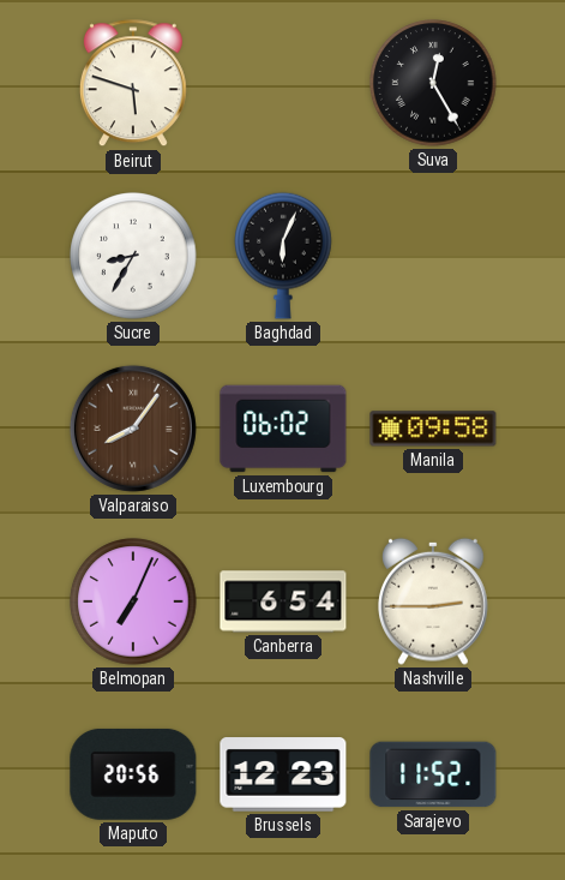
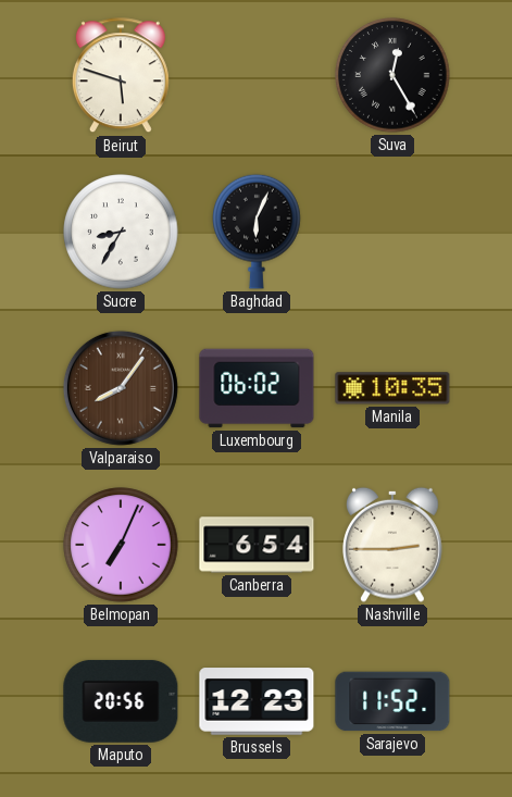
Manila: 09:58 -> 10:35 (392, 388)
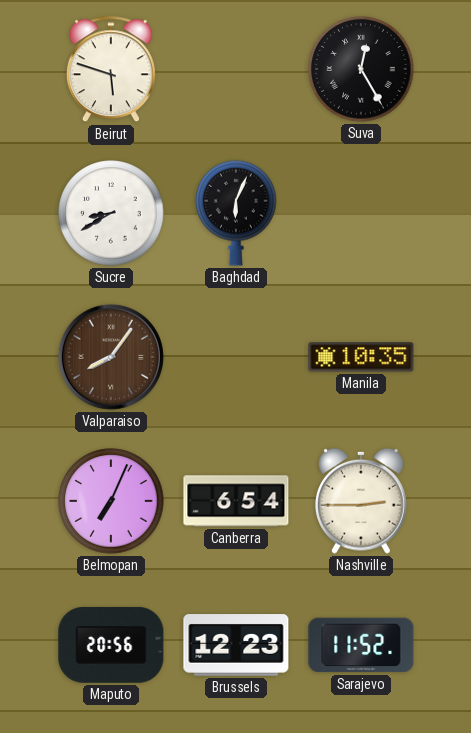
Sucre: 8:35 -> 8:40 (111, 213)
Luxembourg: 06:02 -> none (257, 388)
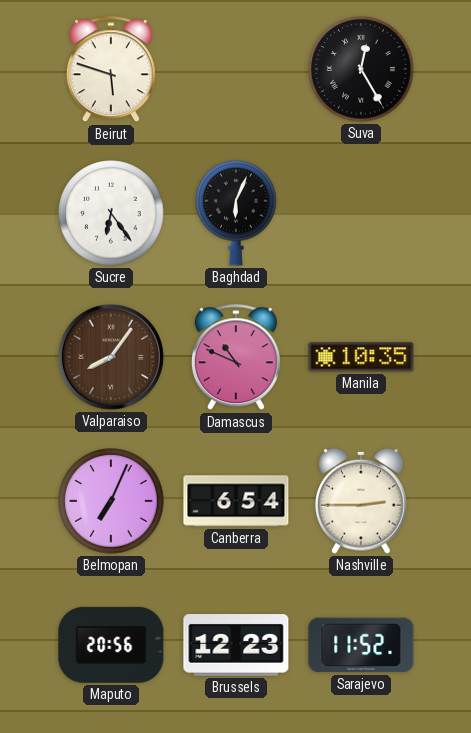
Sucre: 8:40 -> 6:24 (111, 213)
Damascus: none -> 10:49 (236, 358)
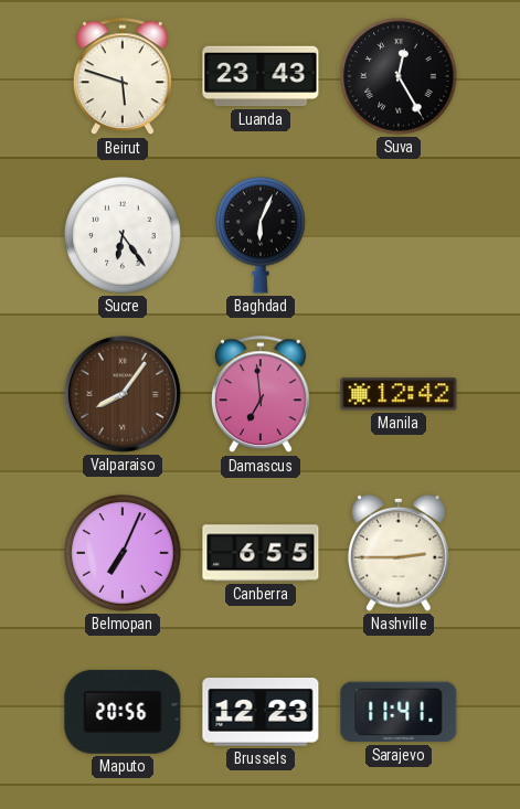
Luanda: none -> 23:43 (261, 76)
Damascus: 10:49 -> 6:59 (261, 395)
Manila: 10:35 -> 12:42 (399, 394)
Canberra: 6:54 -> 6:55 (261, 553)
Sarajevo: 11:52 -> 11:41 (399, 712)
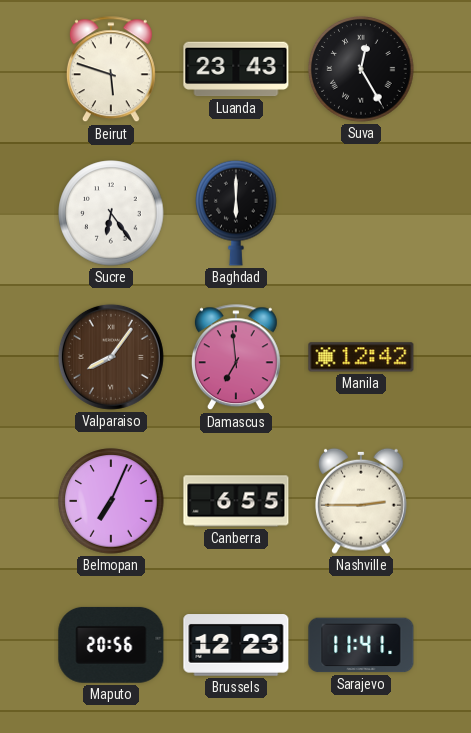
Baghdad: 6:04 -> 6:00 (236, 213)
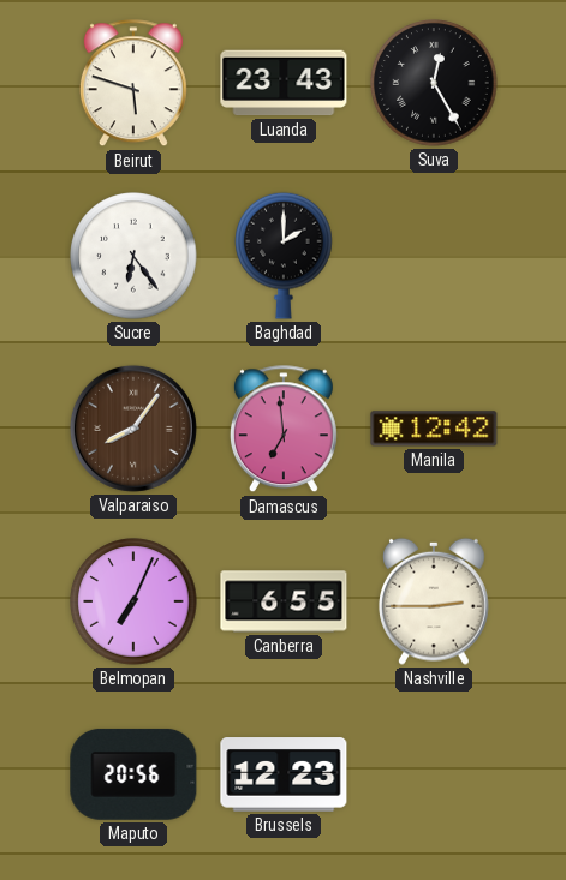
Baghdad: 6:00 -> 2:00 (284, 256)
Sarajevo: 11:41 -> none (361, 645)
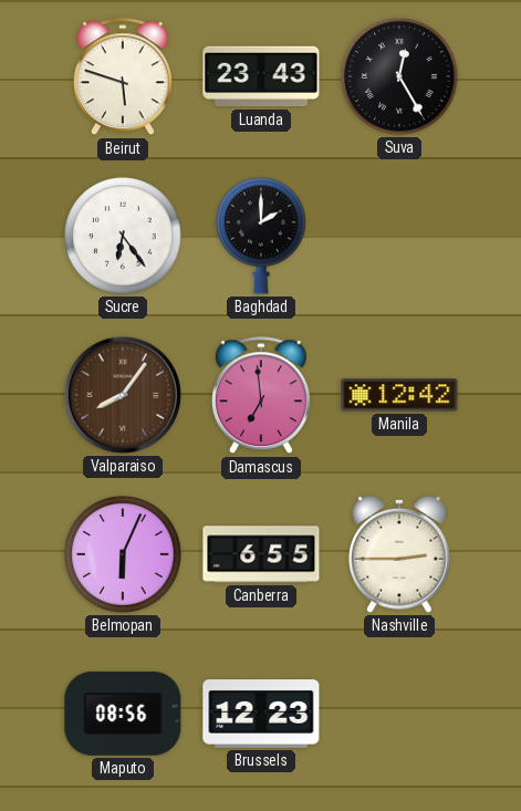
Belmopan: 7:04 -> 6:04 (123, 554)
Maputo: 20:56 -> 08:56 (123, 714)
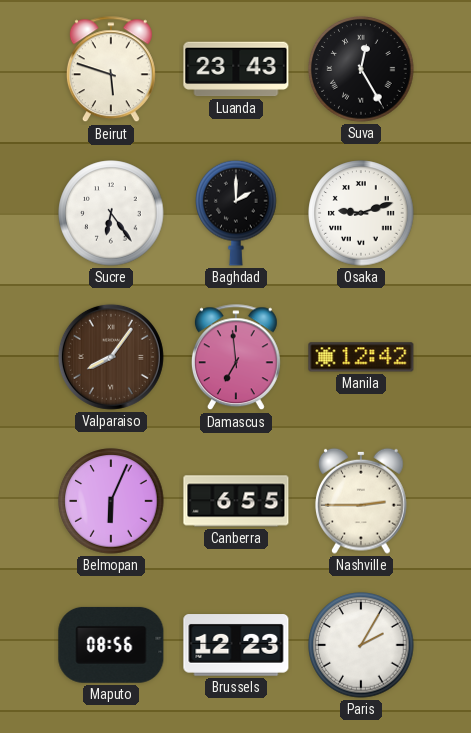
Osaka: none -> 9:12 (361, 213)
Paris: none -> 2:05 (361, 645)
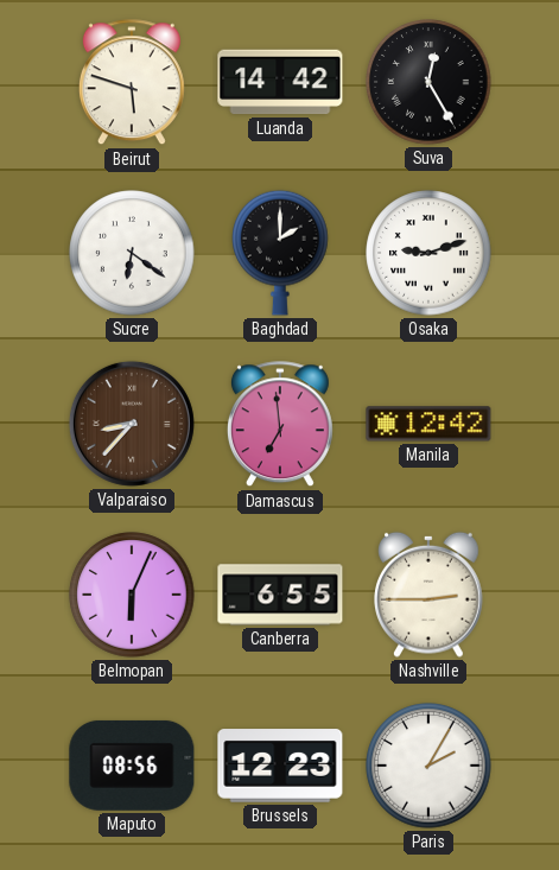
Luanda: 23:43 -> 14:42 (280, 82)
Sucre: 6:24 -> 6:21 (132, 253)
Valparaiso: 8:06 -> 8:37 (132, 424)
